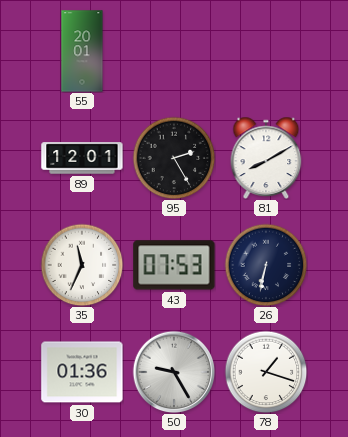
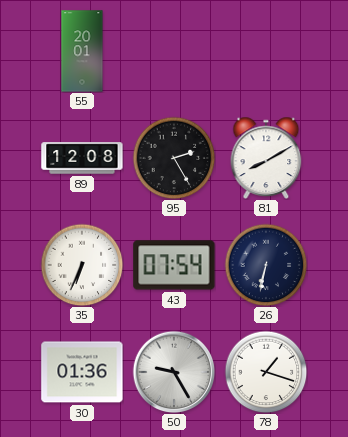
89: 12:01 -> 12:08 (82, 158)
35: 11:34 -> 6:34 (82, 265)
43: 07:53 -> 07:54 (174, 265)
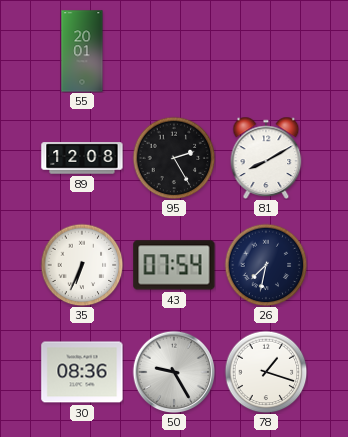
26: 6:32 -> 7:32 (266, 265)
30: 01:36 -> 08:36 (82, 372)
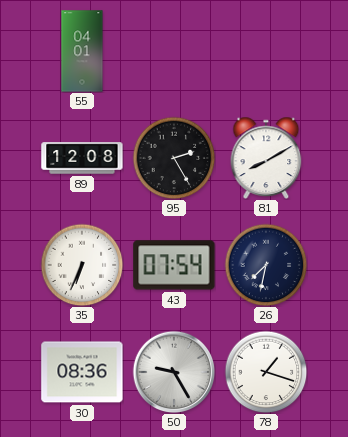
55: 20:01 -> 04:01 (82, 51)
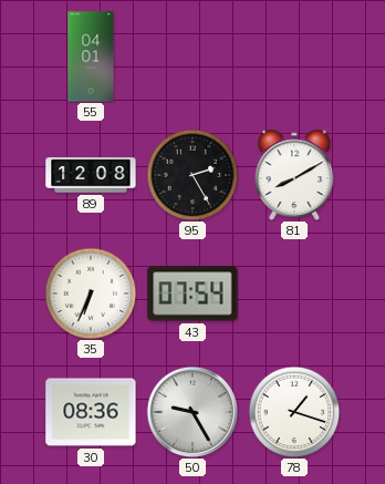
26: 7:32 -> none (266, 265)
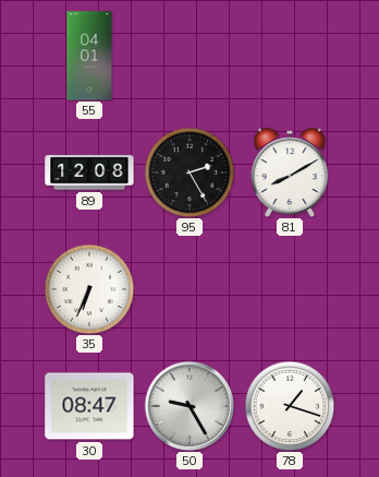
43: 07:54 -> none (192, 294)
30: 08:36 -> 08:47 (89, 406)
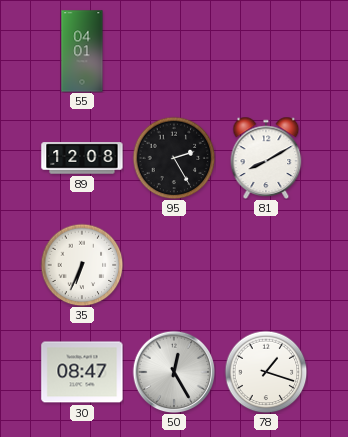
50: 9:25 -> 12:25 (174, 372)
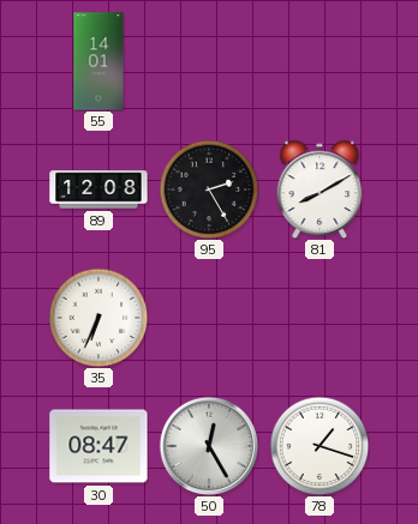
55: 04:01 -> 14:01 (98, 61)
